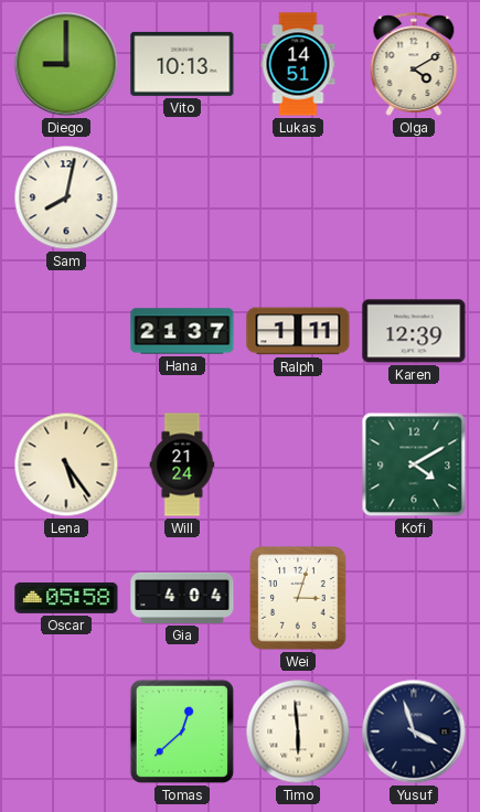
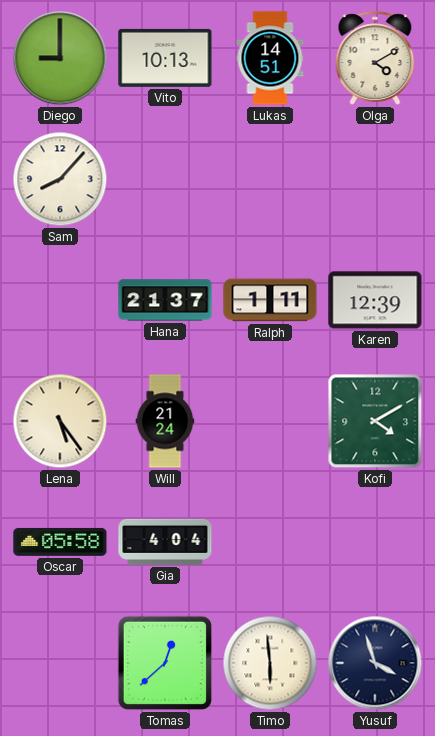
Sam: 8:02 -> 8:07 (60, 179)
Wei: 3:03 -> none (298, 598)
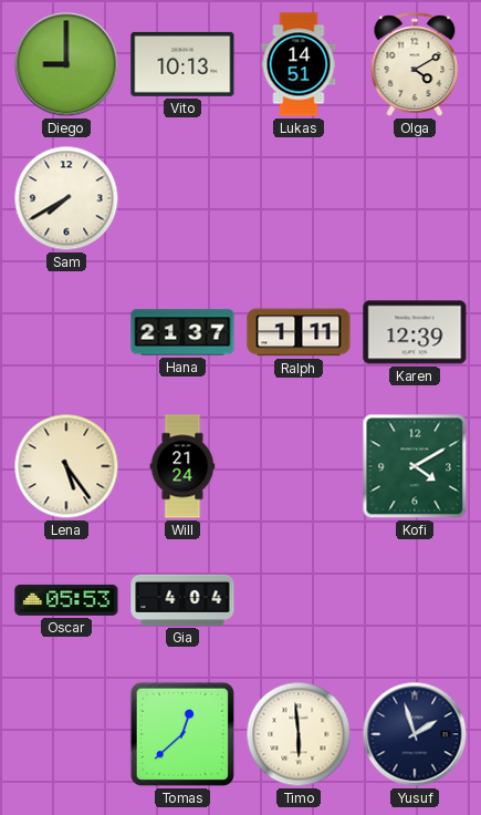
Sam: 8:07 -> 7:40 (66, 198)
Oscar: 05:58 -> 05:53 (66, 600)
Yusuf: 3:57 -> 1:57 (415, 734)
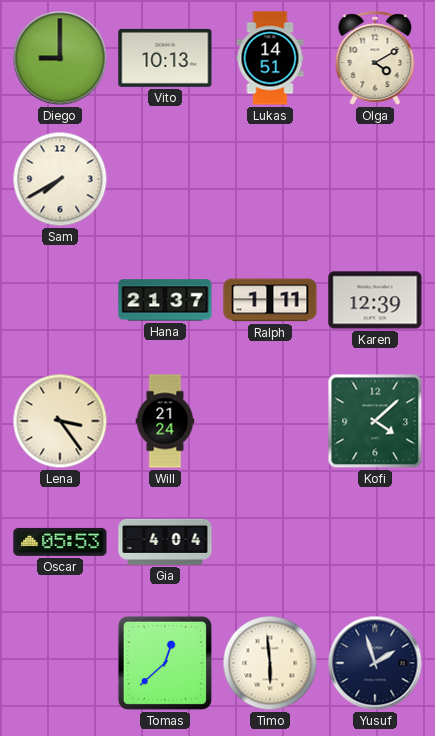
Lena: 5:24 -> 3:24 (60, 421)
Kofi: 4:10 -> 4:08 (375, 421)
